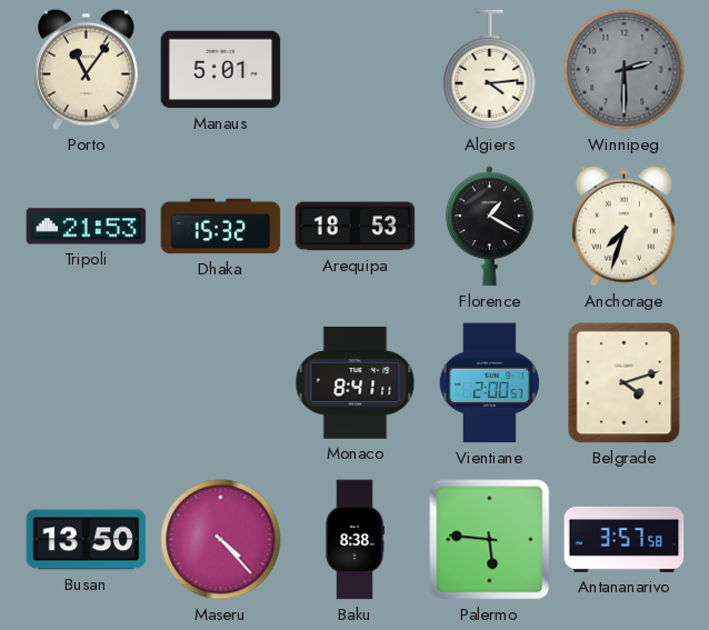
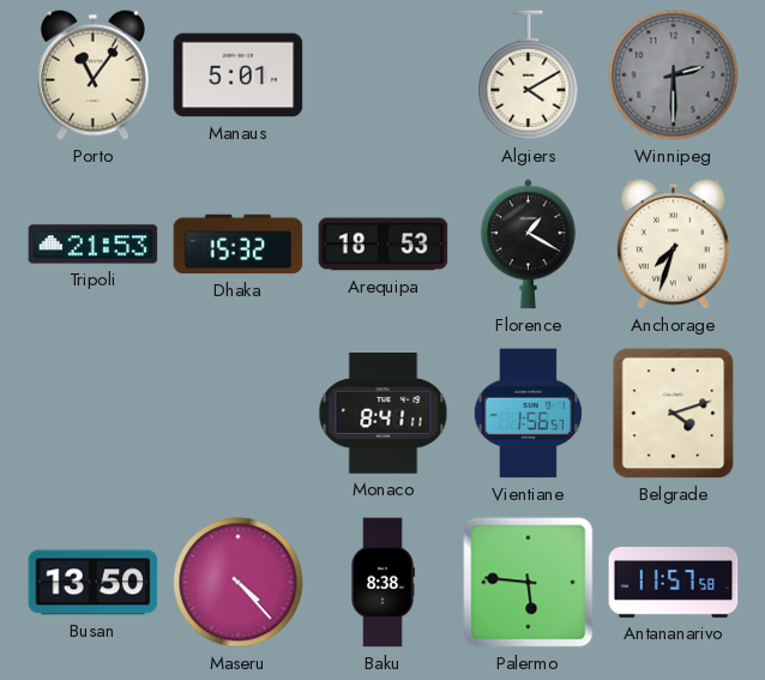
Algiers: 4:14 -> 4:10 (529, 76)
Vientiane: 2:00 -> 1:56 (528, 414)
Antananarivo: 3:57 -> 11:57 (674, 582)
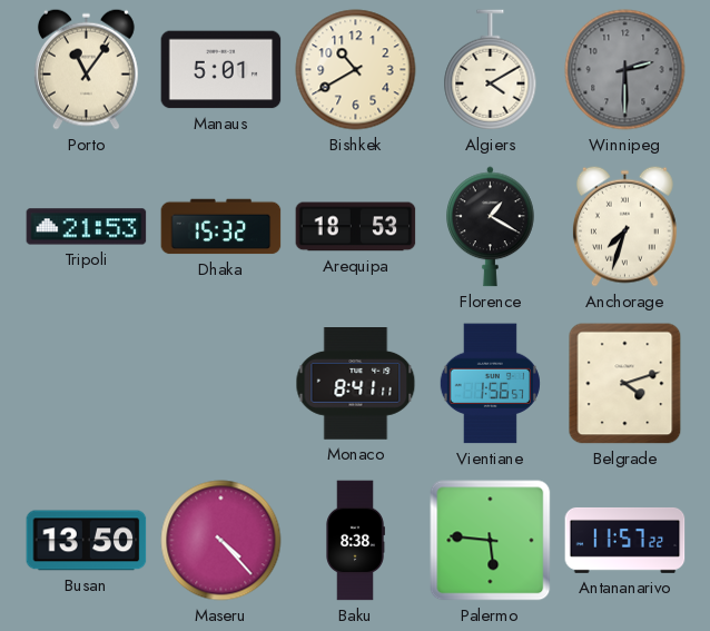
Bishkek: none -> 10:40 (356, 70)
Antananarivo: 11:57:58 -> 11:57:22 (625, 540)
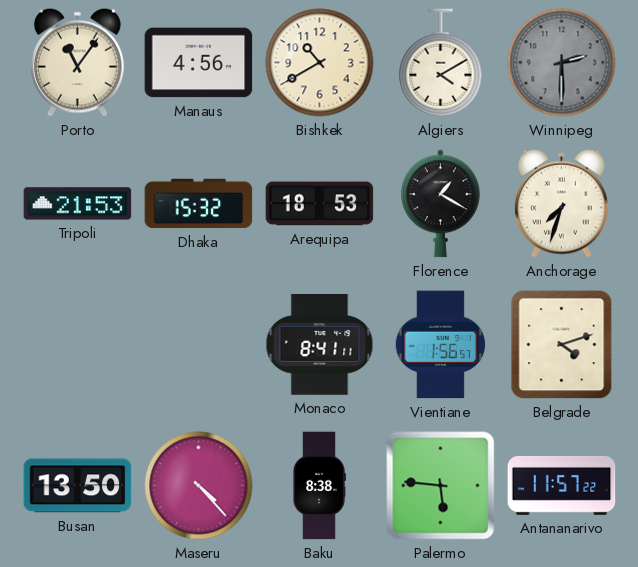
Manaus: 5:01 -> 4:56 (199, 63)
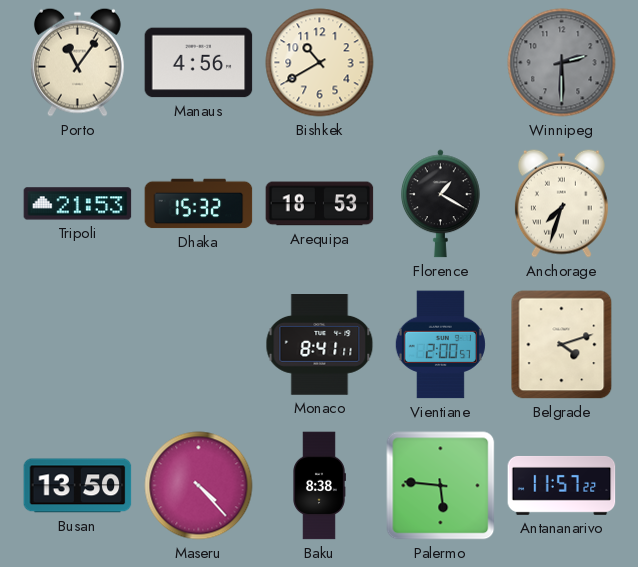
Algiers: 4:10 -> none (441, 63)
Vientiane: 1:56 -> 2:00 (440, 345)
